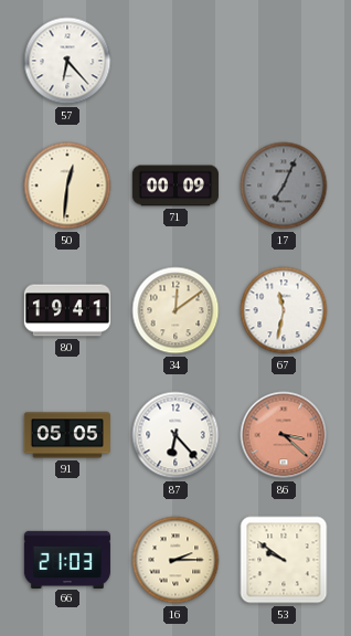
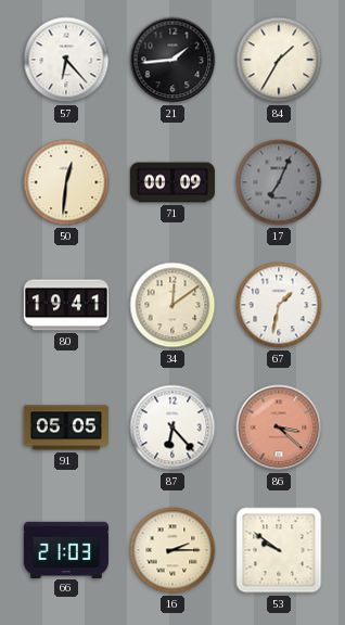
21: none -> 1:44 (173, 60)
84: none -> 1:35 (279, 60)
67: 11:32 -> 1:32 (279, 305)
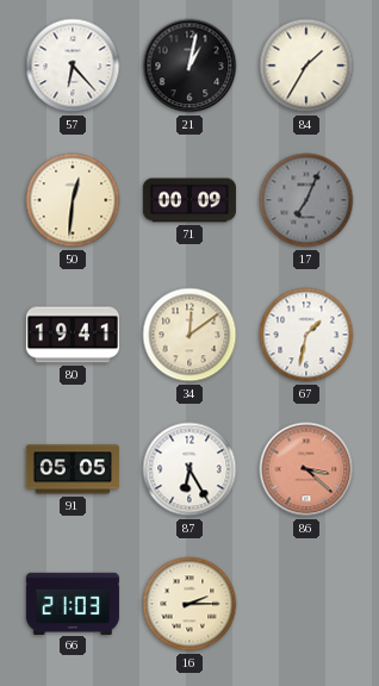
21: 1:44 -> 1:02 (189, 66)
87: 6:23 -> 6:25 (189, 469)
53: 9:51 -> none (279, 550)
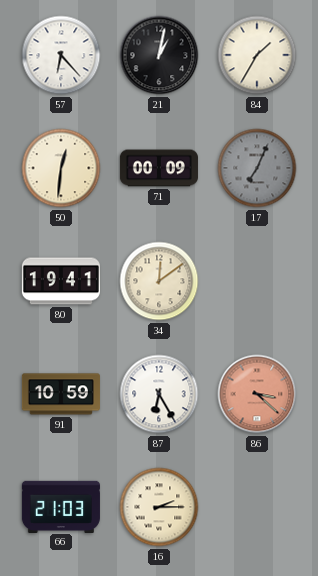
67: 1:32 -> none (306, 335)
91: 05:05 -> 10:59 (61, 394)
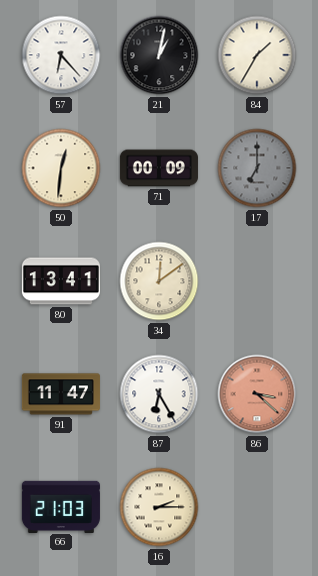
17: 7:04 -> 7:00 (257, 168)
80: 19:41 -> 13:41 (61, 281)
91: 10:59 -> 11:47 (61, 394)
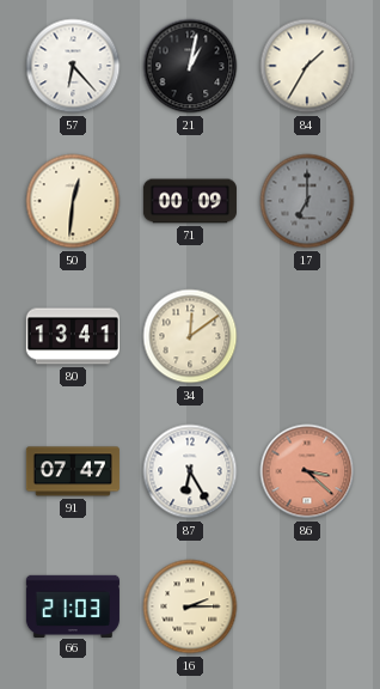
91: 11:47 -> 07:47 (73, 471)
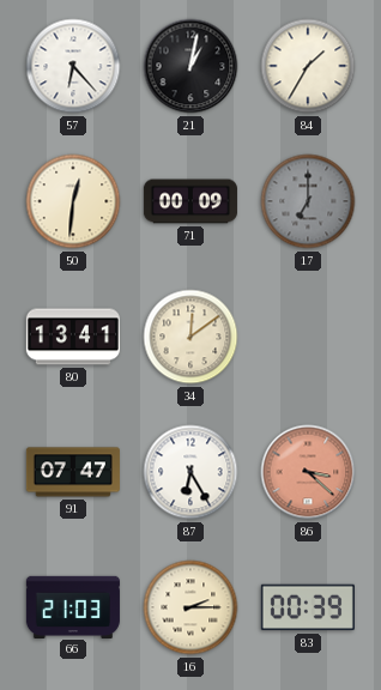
83: none -> 00:39 (308, 607)
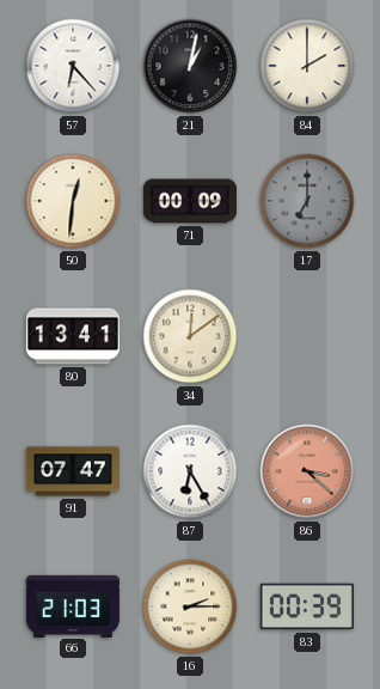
84: 1:35 -> 2:00 (307, 66)
